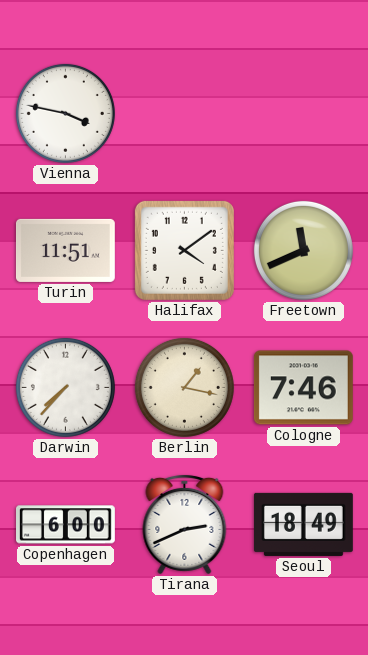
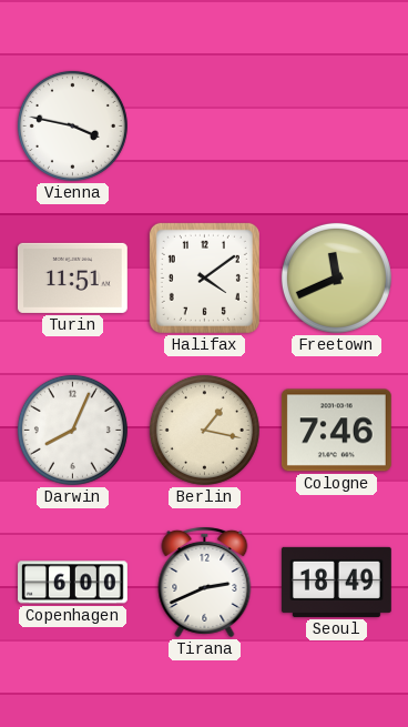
Darwin: 7:37 -> 8:04 (72, 430)
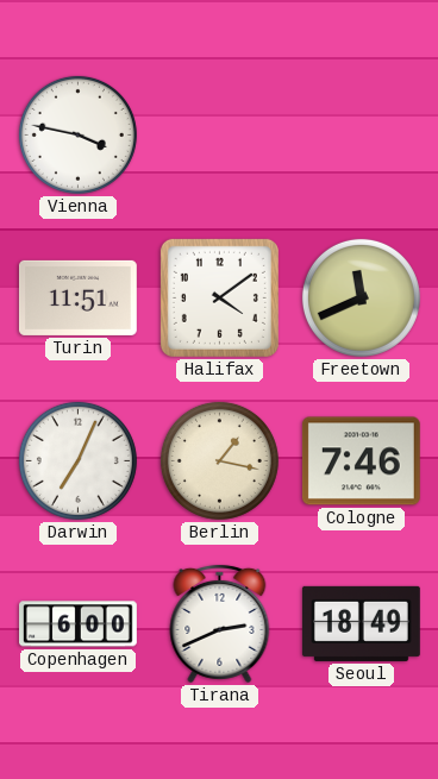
Darwin: 8:04 -> 7:04 (77, 460)
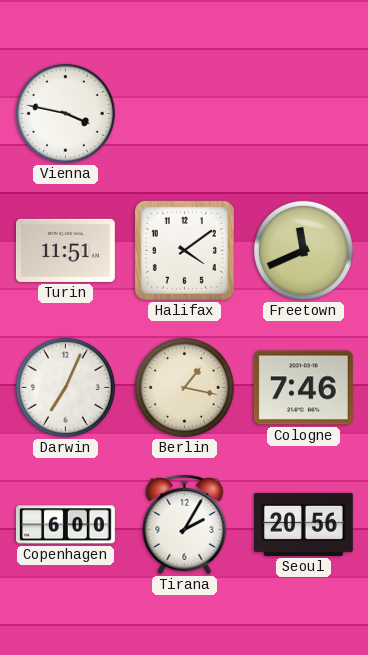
Tirana: 2:41 -> 2:05 (185, 524)
Seoul: 18:49 -> 20:56 (303, 524)
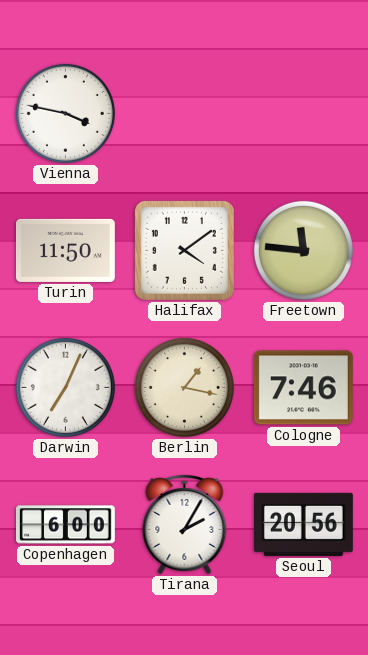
Turin: 11:51 -> 11:50 (65, 250)
Freetown: 11:41 -> 11:46 (303, 250)
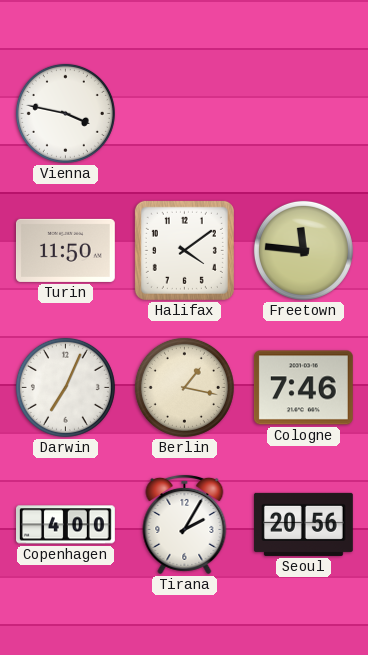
Copenhagen: 6:00 -> 4:00 (66, 525)
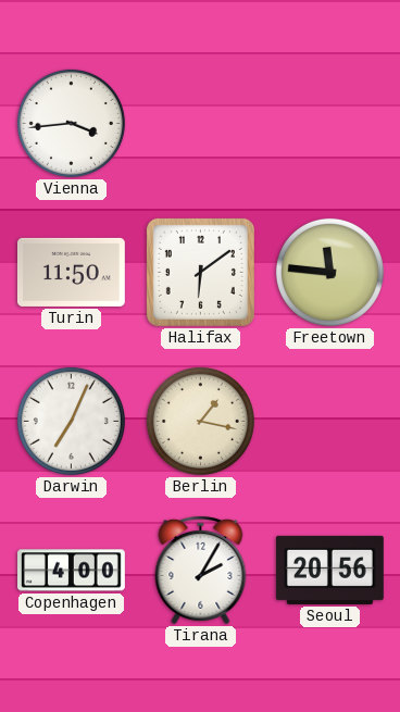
Vienna: 3:47 -> 3:44 (71, 123)
Halifax: 4:09 -> 6:09 (200, 272)
Cologne: 7:46 -> none (303, 388)
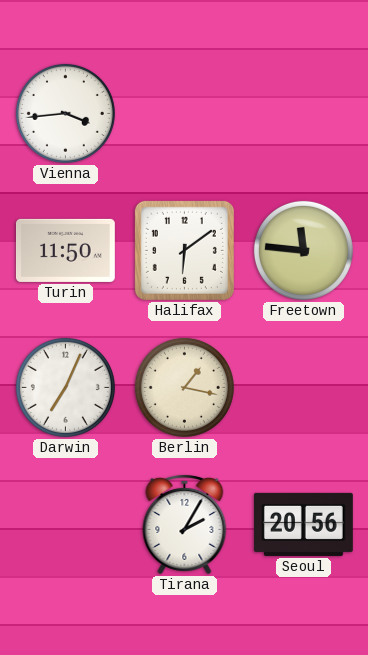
Copenhagen: 4:00 -> none (72, 571)
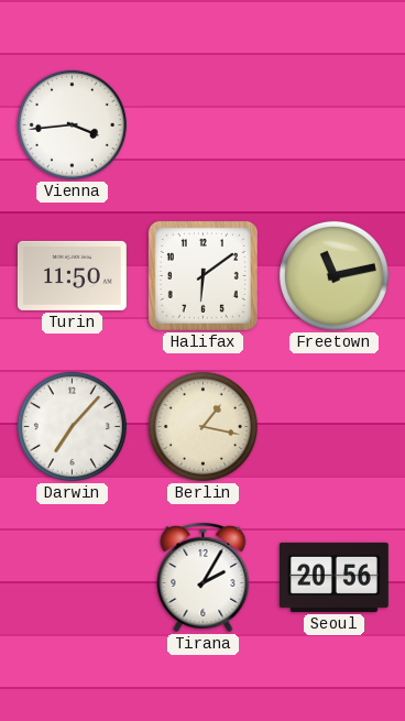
Freetown: 11:46 -> 11:13 (333, 275)
Darwin: 7:04 -> 7:07 (72, 426)
